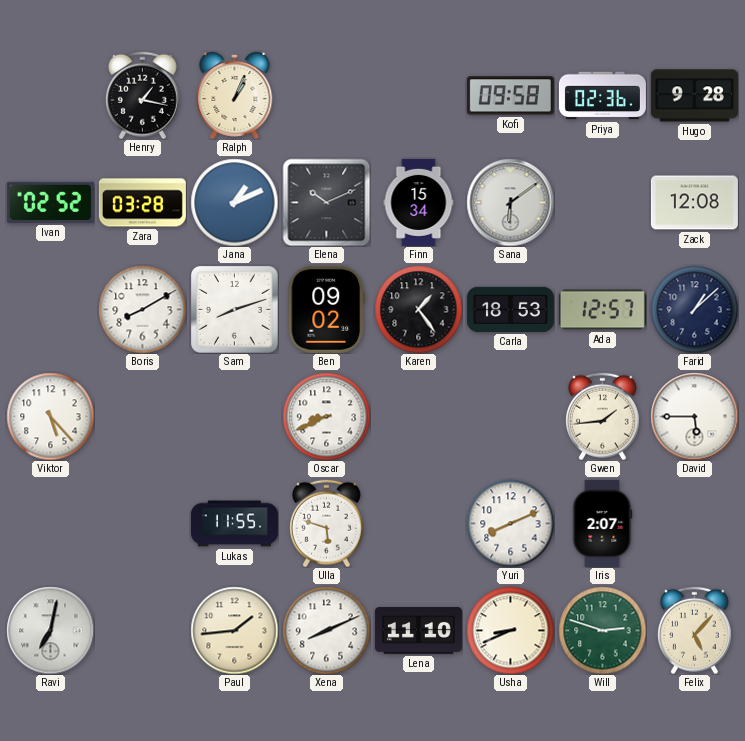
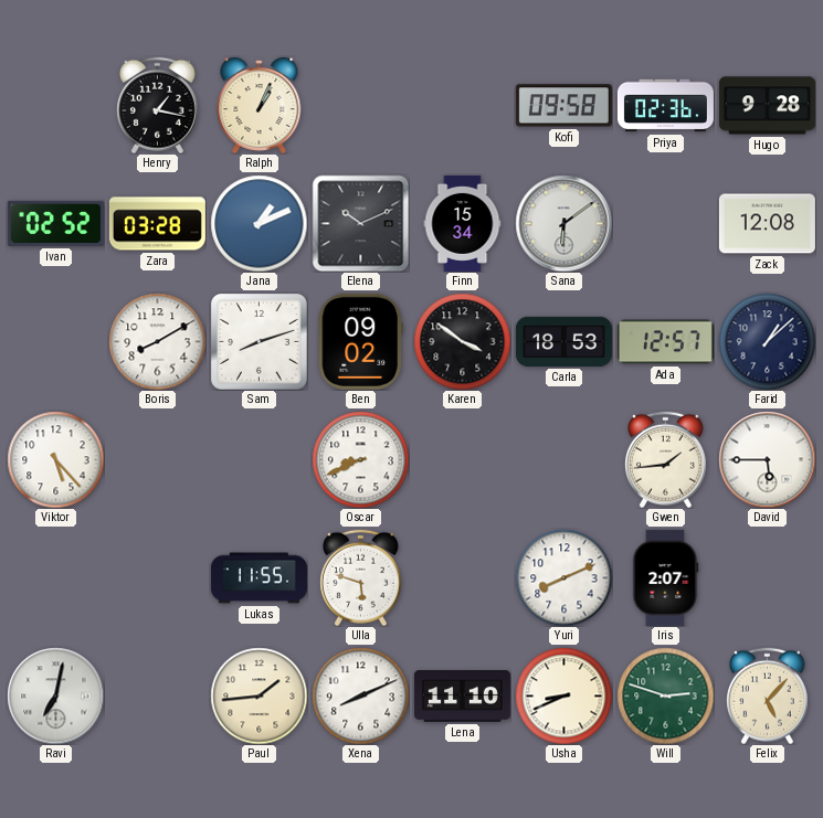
Karen: 1:24 -> 3:51 (462, 341)
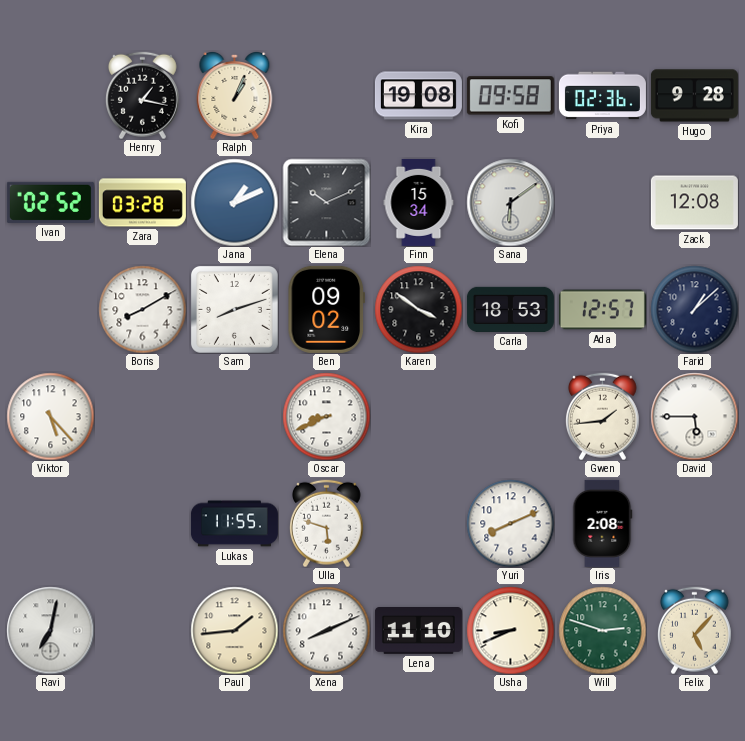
Kira: none -> 19:08 (418, 96)
Iris: 2:07 -> 2:08 (603, 523)
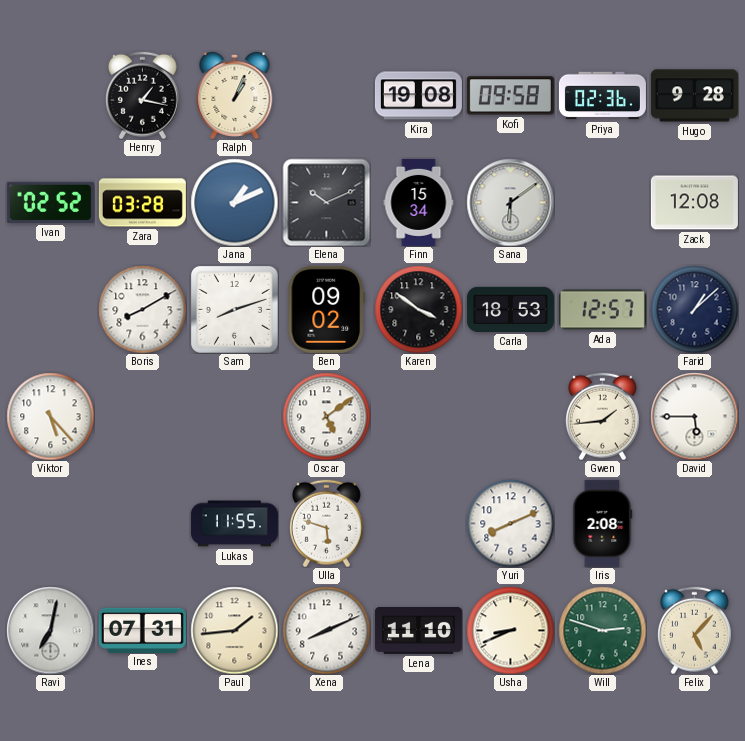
Oscar: 8:41 -> 5:09 (326, 416)
Ines: none -> 07:31 (142, 630)
